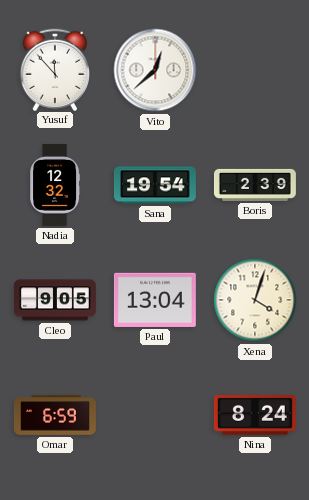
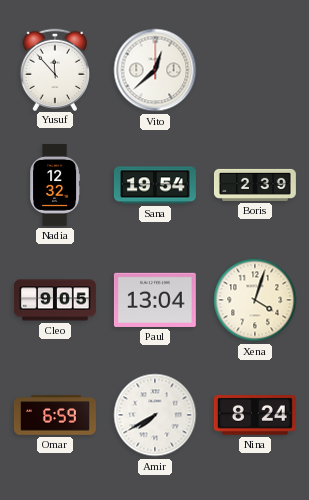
Amir: none -> 7:40 (155, 415)
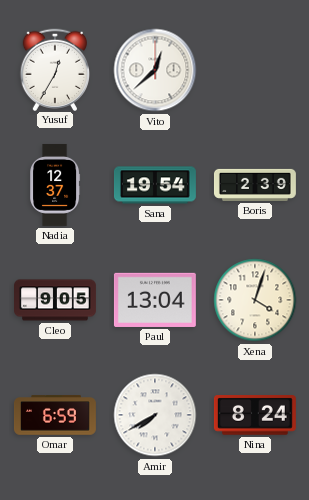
Yusuf: 11:53 -> 12:35 (54, 69)
Nadia: 12:32 -> 12:37 (55, 185)
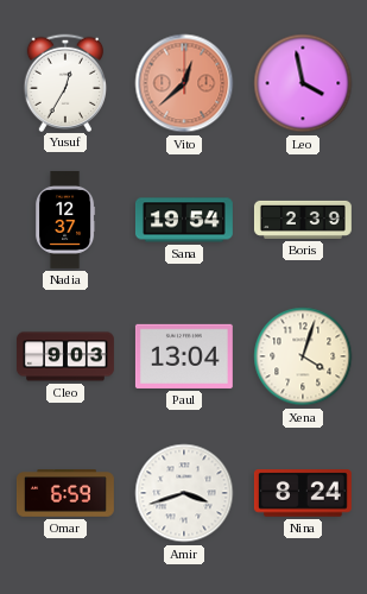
Vito dial: white -> salmon (184, 83)
Leo: none -> 3:58 (303, 83)
Cleo: 9:05 -> 9:03 (67, 356)
Amir: 7:40 -> 3:42 (184, 493)
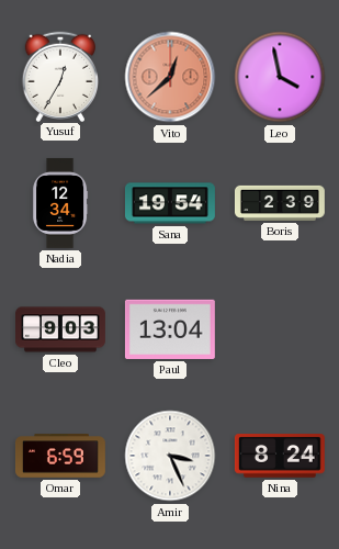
Nadia: 12:37 -> 12:34 (60, 203)
Xena: 4:03 -> none (303, 356)
Amir: 3:42 -> 3:26 (170, 456)
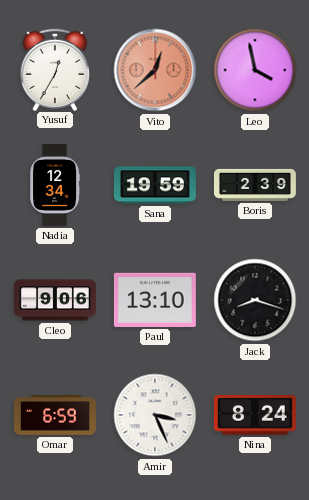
Sana: 19:54 -> 19:59 (155, 185)
Cleo: 9:03 -> 9:06 (56, 300)
Paul: 13:04 -> 13:10 (155, 300)
Jack: none -> 8:18 (255, 300)
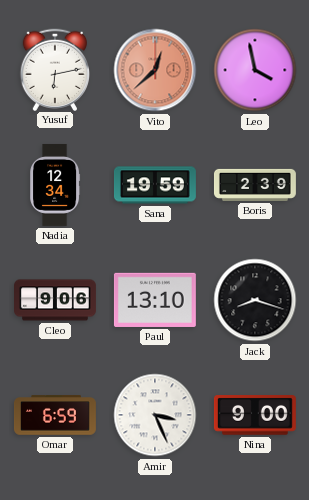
Yusuf: 12:35 -> 6:13 (54, 69)
Nina: 8:24 -> 9:00 (255, 415)
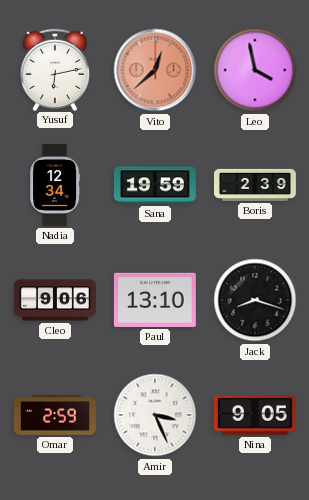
Omar: 6:59 -> 2:59 (55, 415)
Nina: 9:00 -> 9:05 (255, 415)
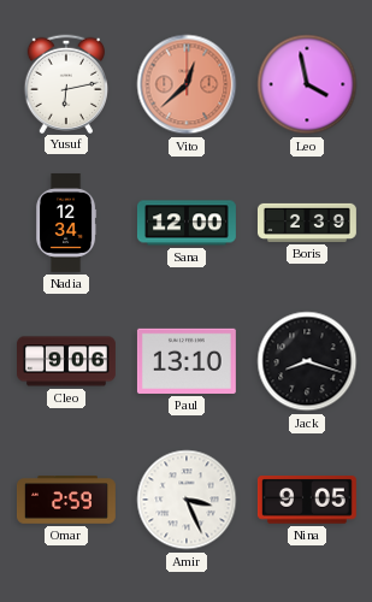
Sana: 19:59 -> 12:00 (187, 223)
